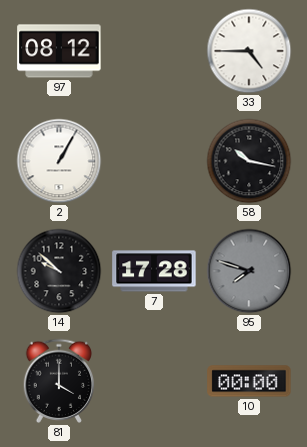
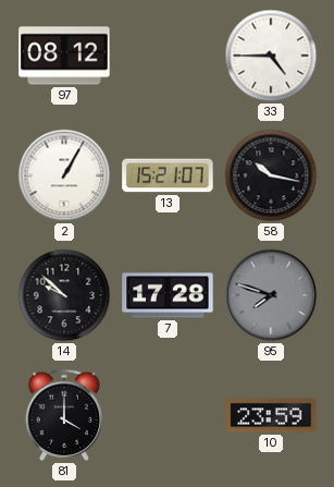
13: none -> 15:21 (168, 175)
10: 00:00 -> 23:59 (271, 415)
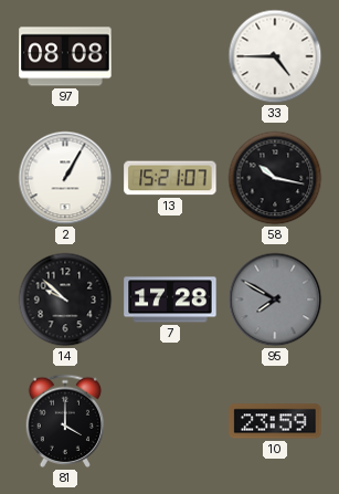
97: 08:12 -> 08:08 (65, 56)
95: 7:48 -> 7:50 (275, 299)
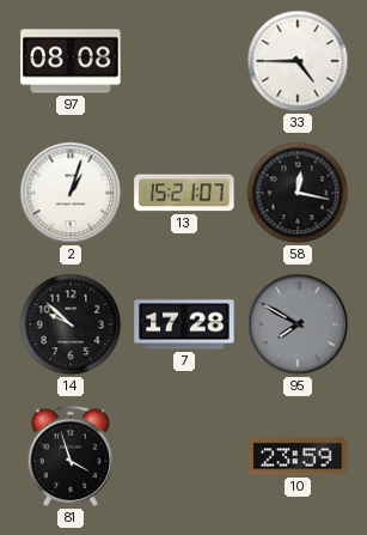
2: 1:05 -> 1:03 (71, 193)
58: 10:17 -> 12:17 (298, 193)
81: 4:00 -> 3:57 (71, 456)
